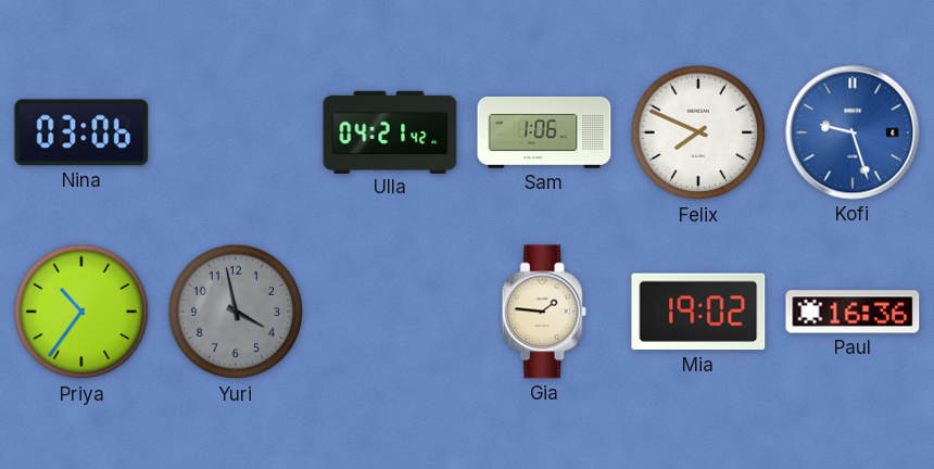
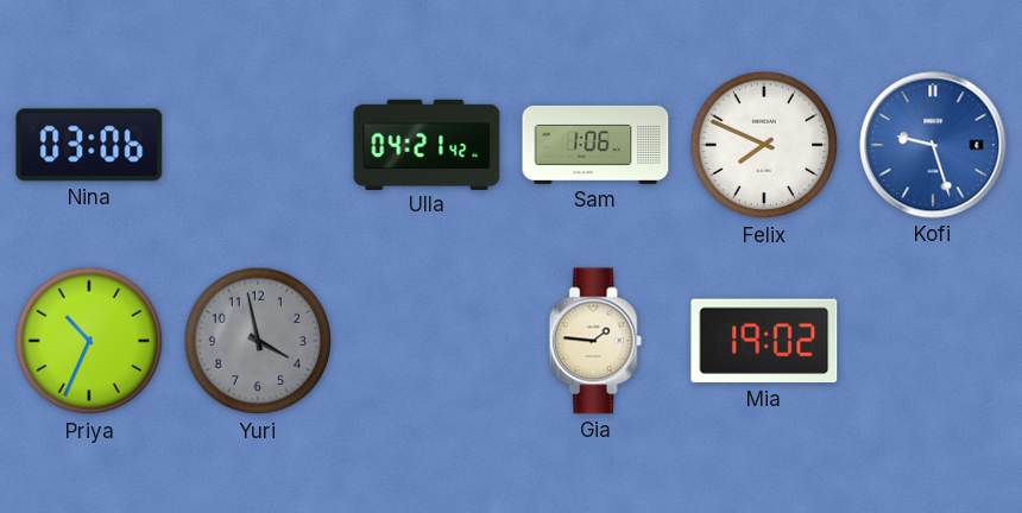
Priya: 10:36 -> 10:34 (89, 341)
Paul: 16:36 -> none (853, 312)
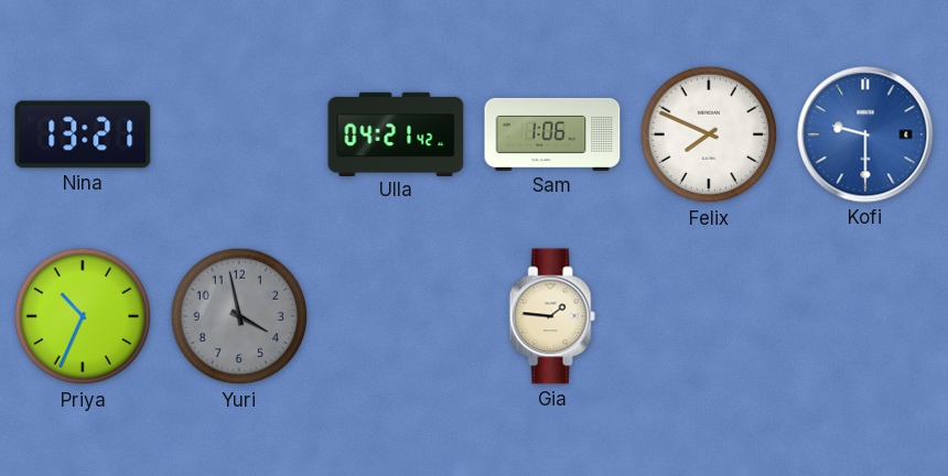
Nina: 03:06 -> 13:21 (83, 134)
Kofi: 9:27 -> 9:30 (865, 134)
Mia: 19:02 -> none (764, 341)
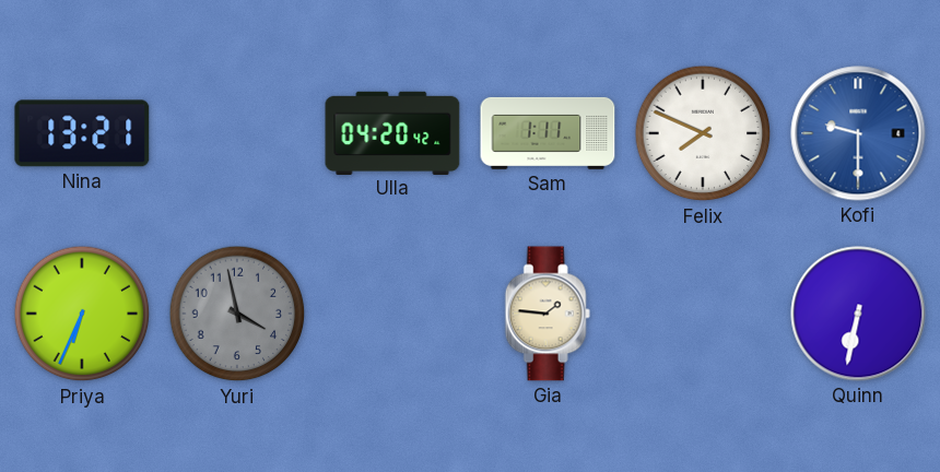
Ulla: 04:21 -> 04:20 (392, 132)
Sam: 1:06 -> 1:11 (548, 133)
Priya: 10:34 -> 6:34 (82, 314)
Quinn: none -> 6:32 (858, 314)
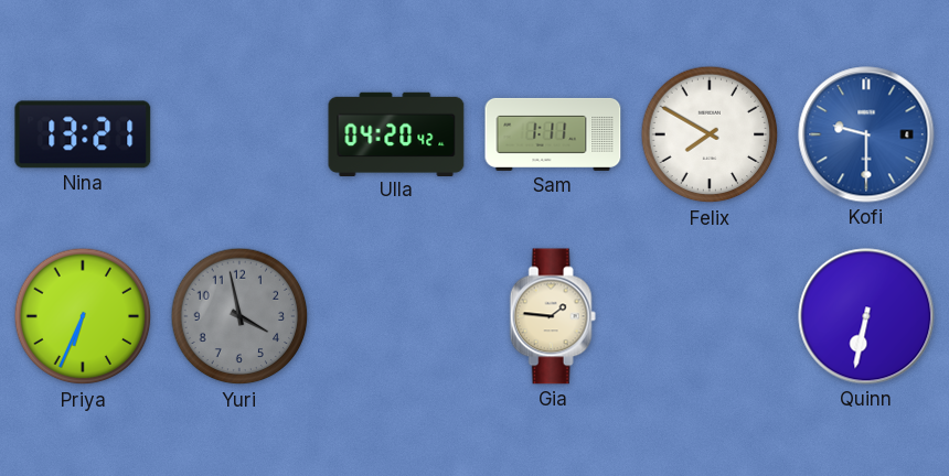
Felix: 7:49 -> 7:50 (710, 134)
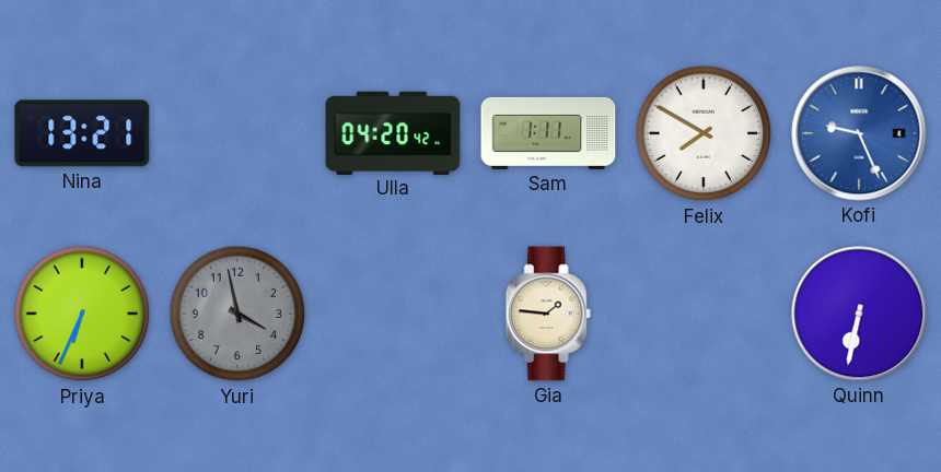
Kofi: 9:30 -> 9:26 (859, 133)
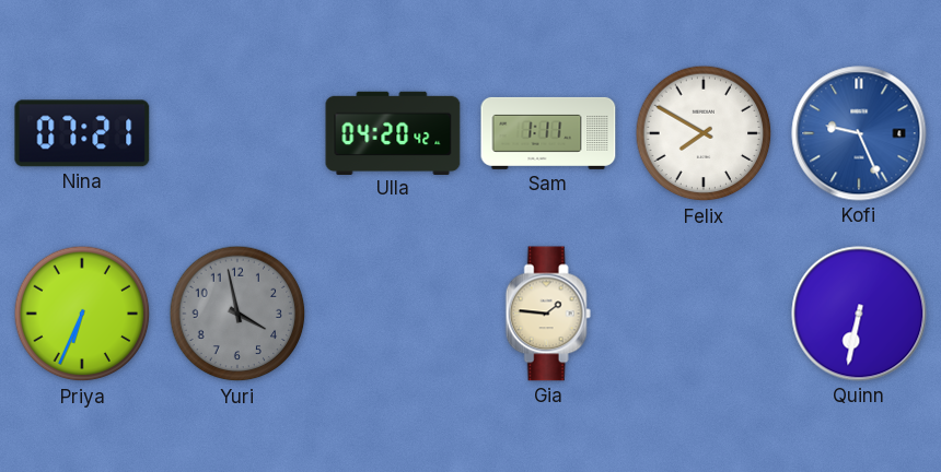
Nina: 13:21 -> 07:21 (82, 133)
